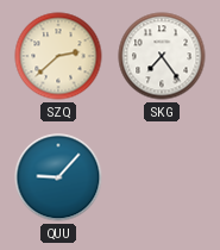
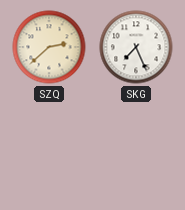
SKG: 7:24 -> 7:26 (136, 47)
QUU: 9:07 -> none (58, 177)
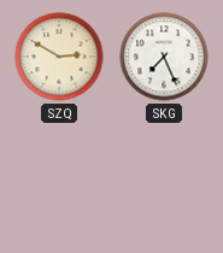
SZQ: 2:38 -> 2:50 (59, 57)
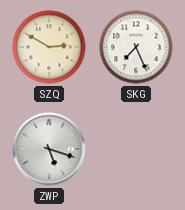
ZWP: none -> 5:18 (49, 149)
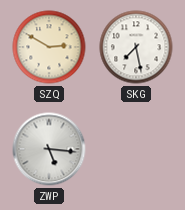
SKG: 7:26 -> 7:28 (136, 47)
ZWP: 5:18 -> 5:16 (49, 149)
